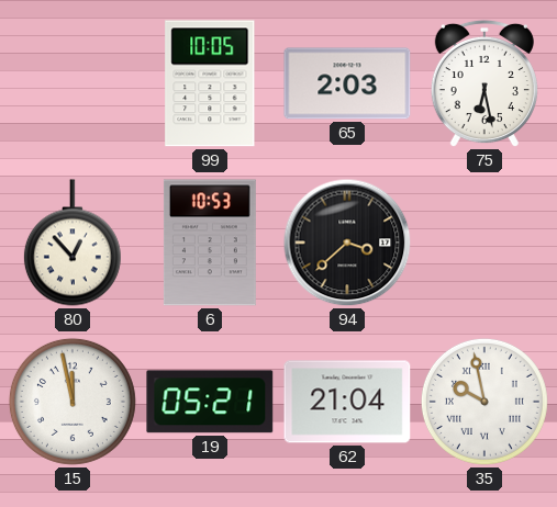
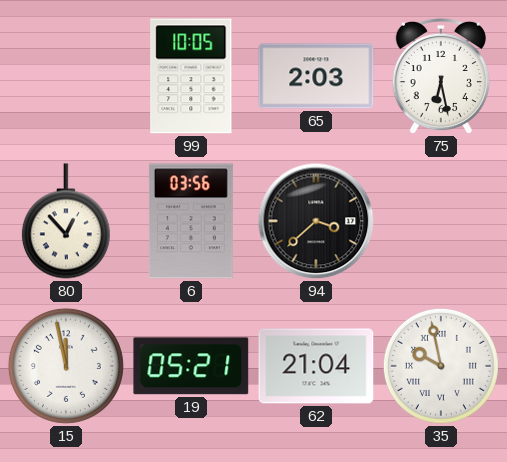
6: 10:53 -> 03:56 (191, 221)
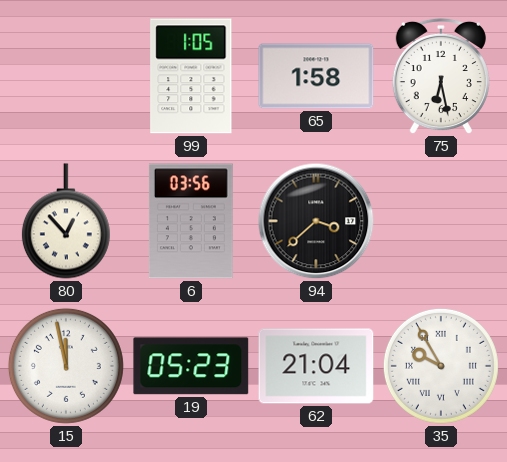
99: 10:05 -> 1:05 (191, 76)
65: 2:03 -> 1:58 (316, 76)
19: 05:21 -> 05:23 (191, 366)
35: 9:58 -> 9:55 (441, 366)
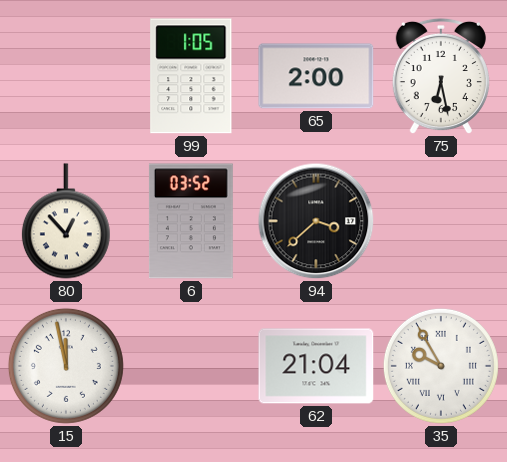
65: 1:58 -> 2:00 (316, 76)
6: 03:56 -> 03:52 (191, 221)
19: 05:23 -> none (191, 366)
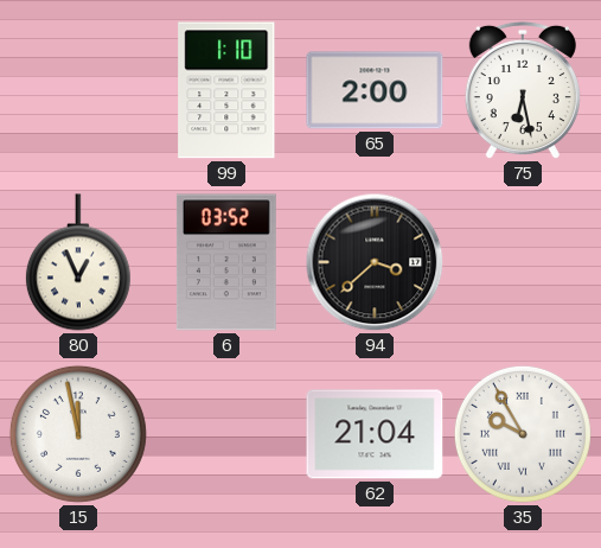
99: 1:05 -> 1:10 (226, 90)
80: 12:53 -> 12:56 (78, 262)
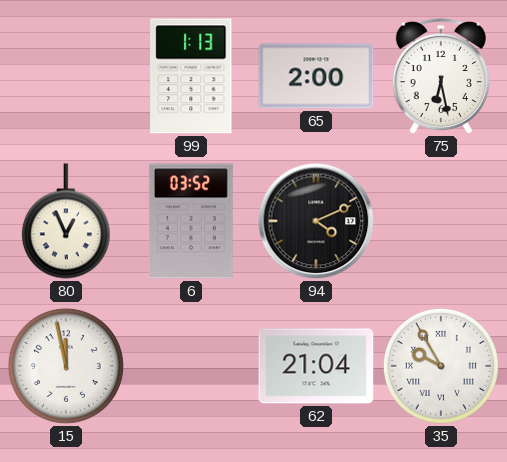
99: 1:10 -> 1:13 (191, 76)
94: 3:38 -> 4:11 (316, 221)
